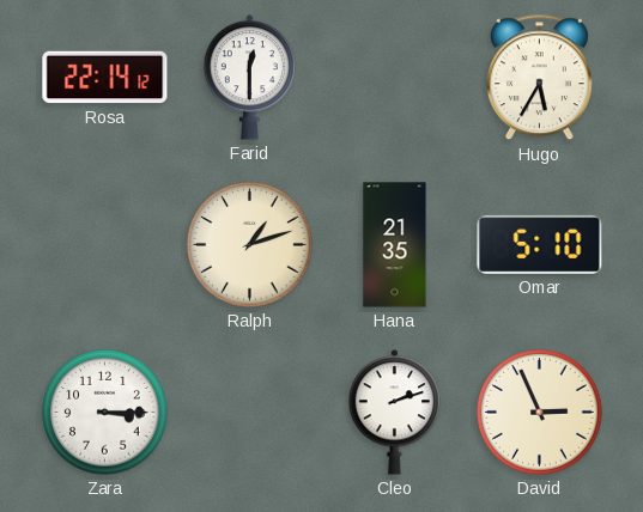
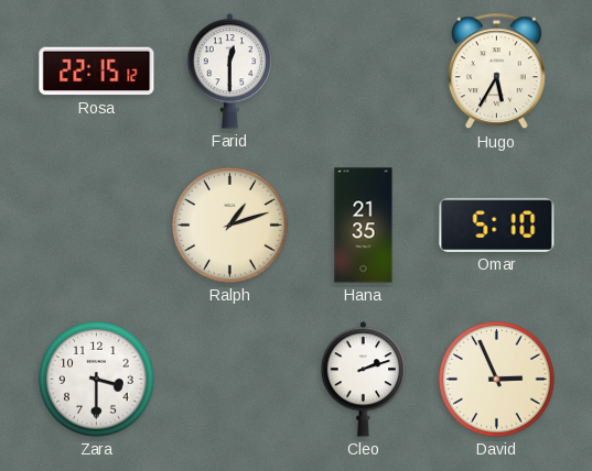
Rosa: 22:14 -> 22:15 (97, 72)
Zara: 3:15 -> 3:30 (97, 380)
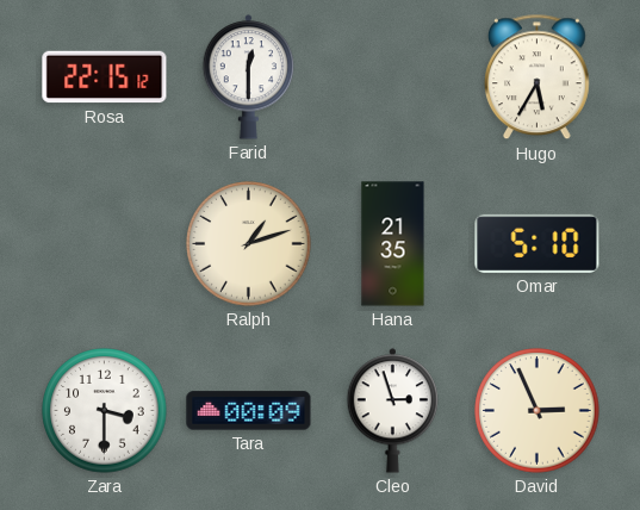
Tara: none -> 00:09 (249, 411)
Cleo: 2:12 -> 2:57 (393, 411)
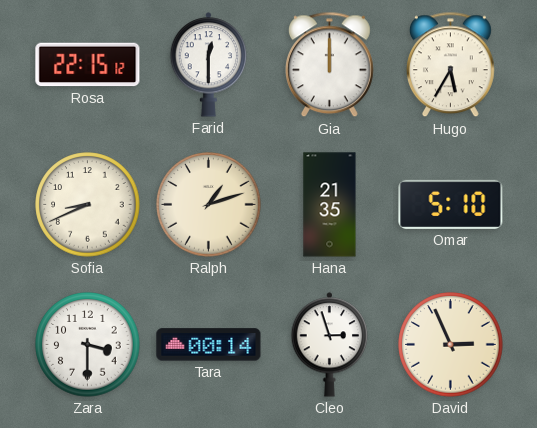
Gia: none -> 12:00 (329, 65)
Sofia: none -> 8:41 (88, 205)
Tara: 00:09 -> 00:14 (209, 345)
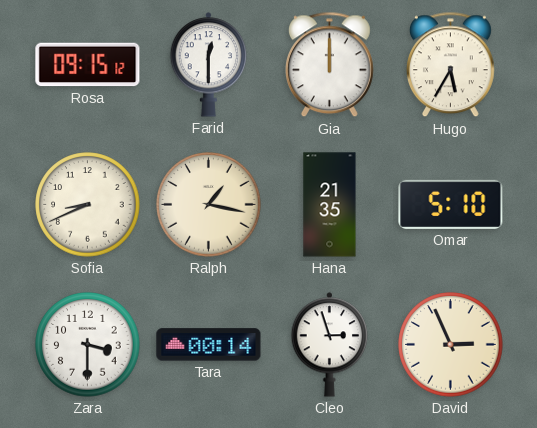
Rosa: 22:15 -> 09:15 (88, 65)
Ralph: 1:12 -> 1:17 (209, 205)
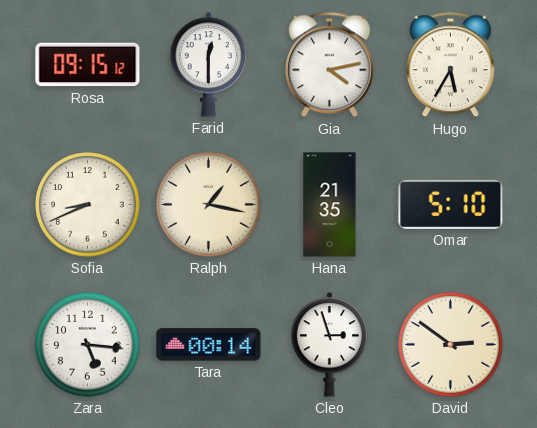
Gia: 12:00 -> 4:13 (329, 65)
Zara: 3:30 -> 5:16 (88, 345)
David: 2:56 -> 2:51 (451, 345)
